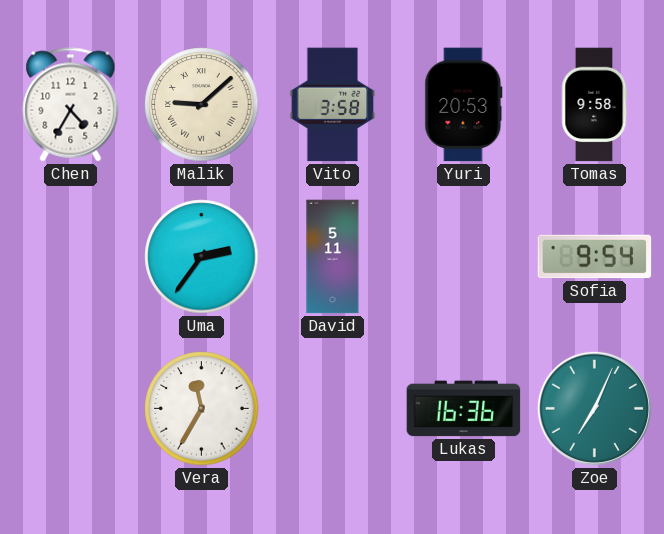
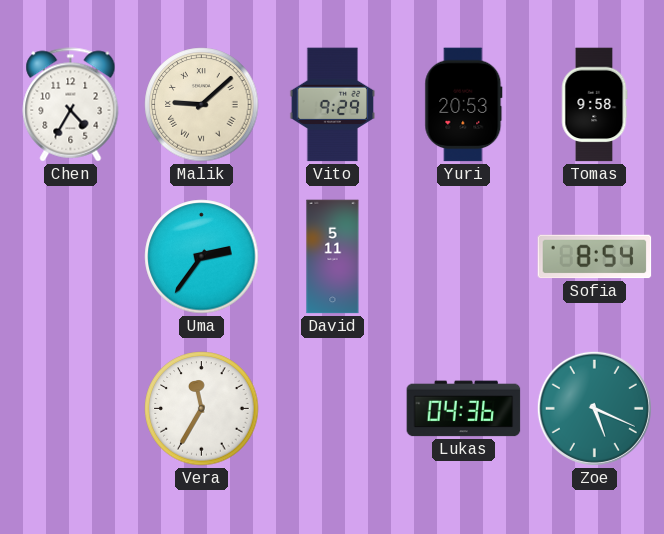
Vito: 3:58 -> 9:29 (333, 105)
Sofia: 9:54 -> 8:54 (595, 257)
Lukas: 16:36 -> 04:36 (464, 409)
Zoe: 7:04 -> 5:19 (594, 408)
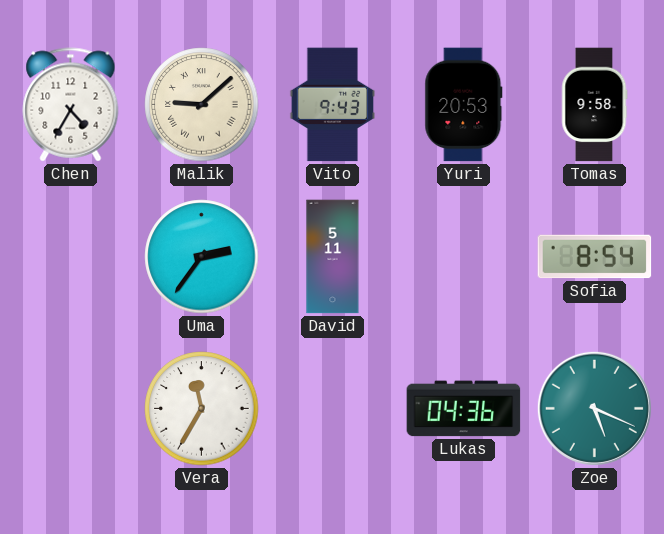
Vito: 9:29 -> 9:43 (333, 105)
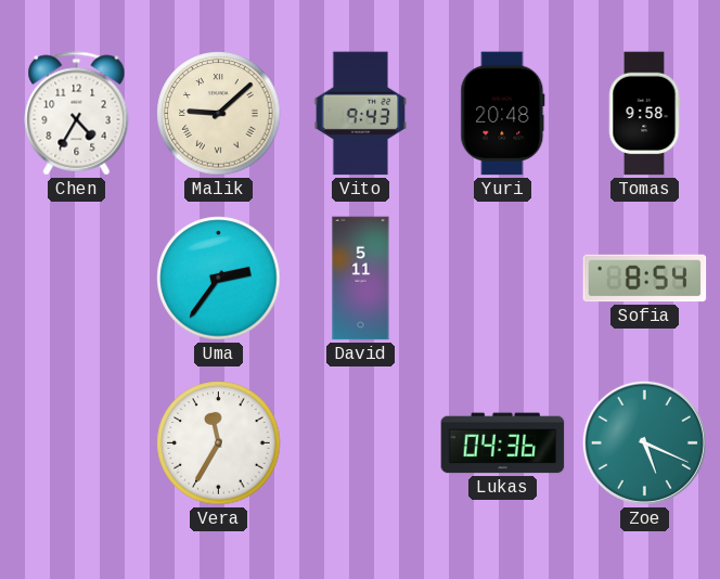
Yuri: 20:53 -> 20:48 (503, 114)
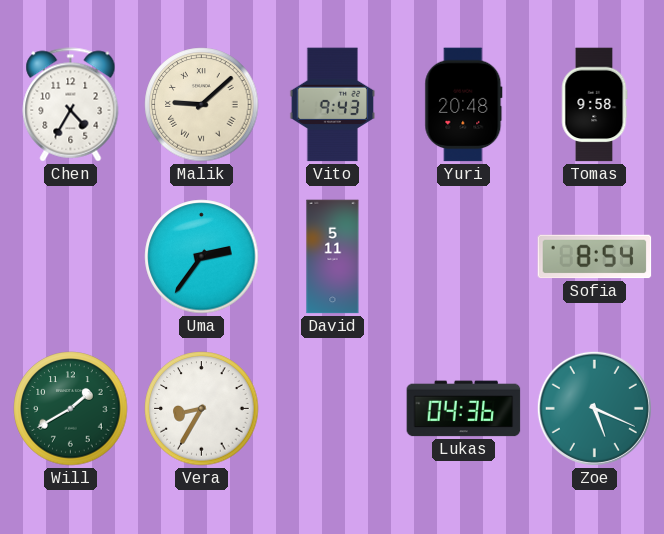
Will: none -> 1:40 (71, 409)
Vera: 11:35 -> 8:35 (202, 409)
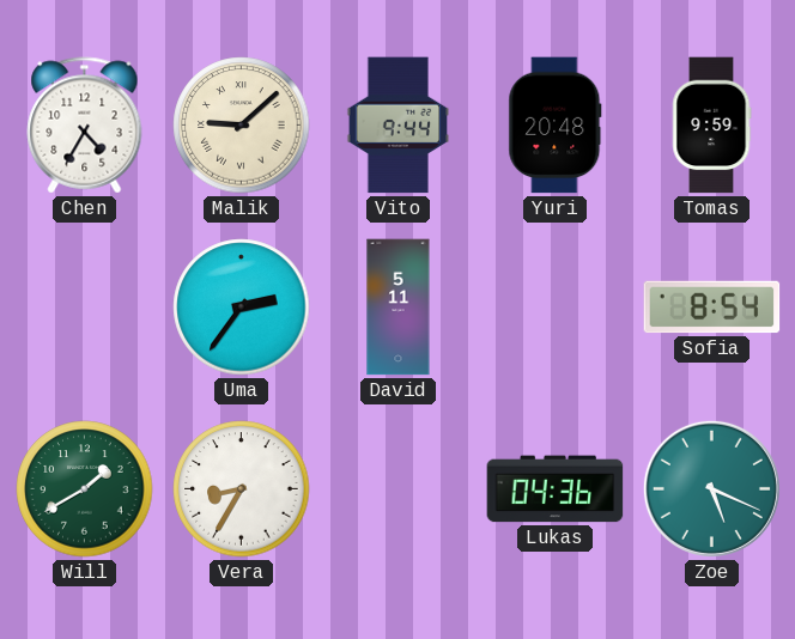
Vito: 9:43 -> 9:44 (399, 126)
Tomas: 9:58 -> 9:59 (711, 126)
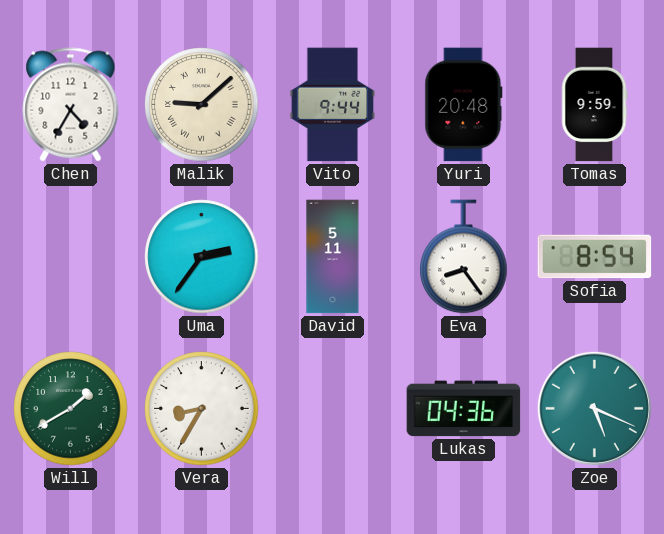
Eva: none -> 8:24 (464, 257)
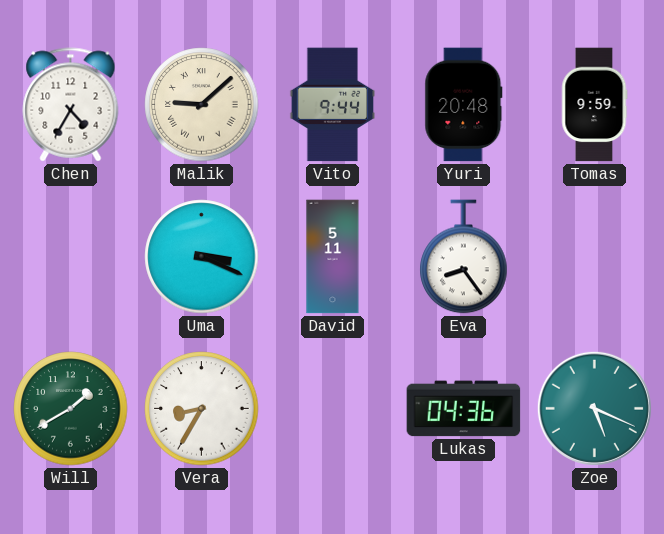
Uma: 2:36 -> 3:19 (202, 257)
Sofia: 8:54 -> none (595, 257)
